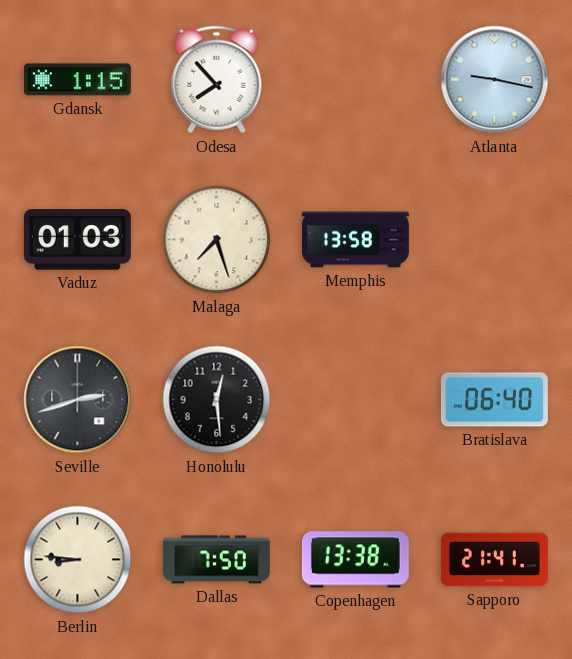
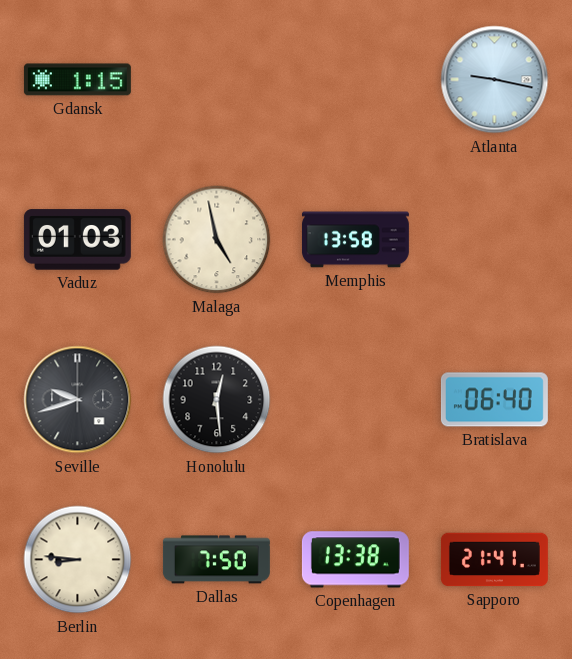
Odesa: 7:53 -> none (217, 80)
Malaga: 7:27 -> 4:58 (217, 240)
Seville: 2:42 -> 9:42 (78, 400)
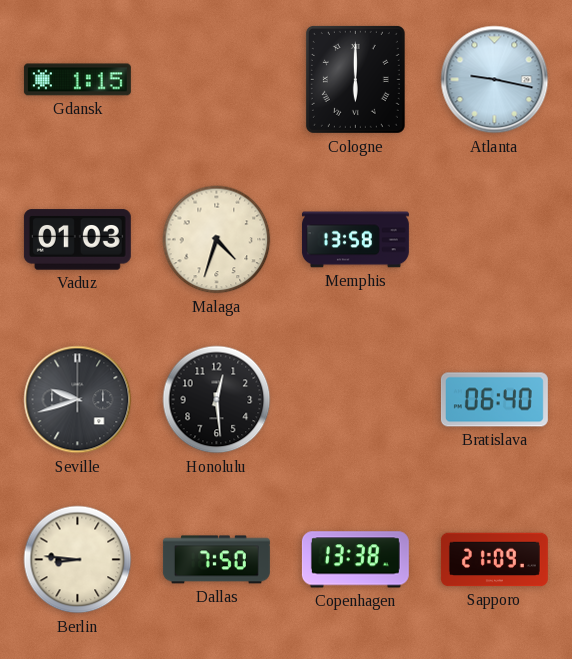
Cologne: none -> 6:00 (355, 79)
Malaga: 4:58 -> 4:33 (217, 240)
Sapporo: 21:41 -> 21:09 (494, 560)
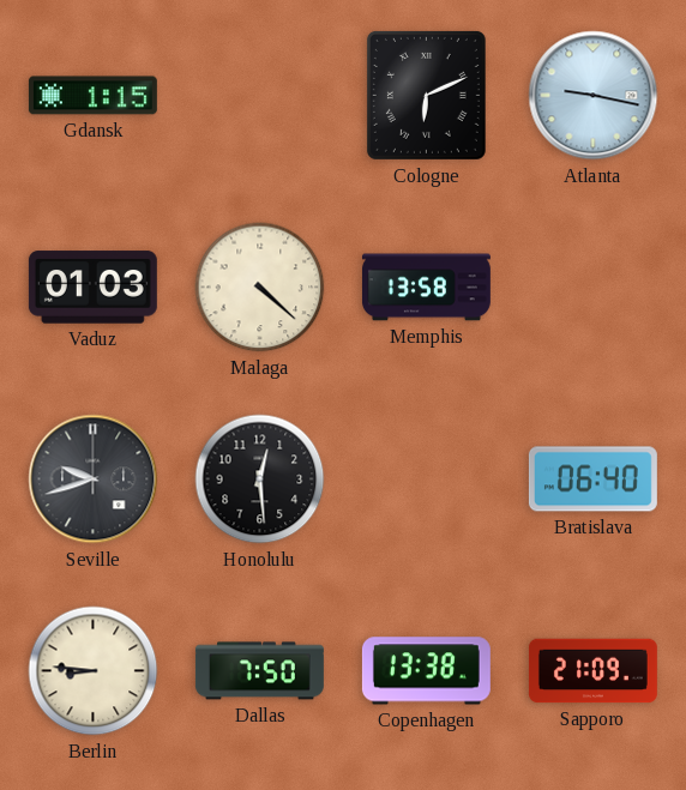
Cologne: 6:00 -> 6:11 (426, 95)
Malaga: 4:33 -> 4:22 (260, 288)
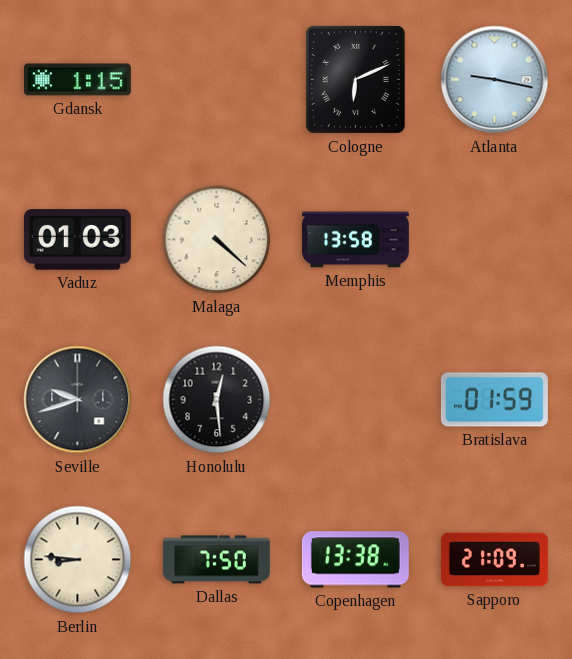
Bratislava: 06:40 -> 01:59 (494, 400)
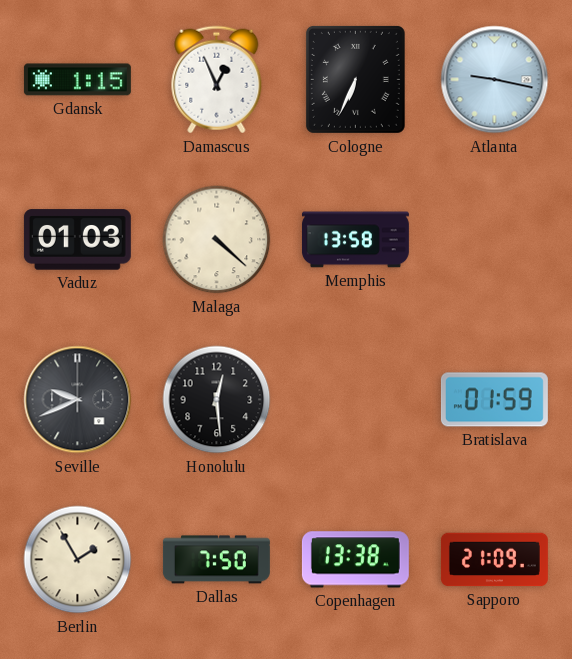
Damascus: none -> 12:56 (217, 80)
Cologne: 6:11 -> 6:34 (355, 79)
Seville: 9:42 -> 9:41 (78, 400)
Berlin: 8:46 -> 1:55 (78, 560)
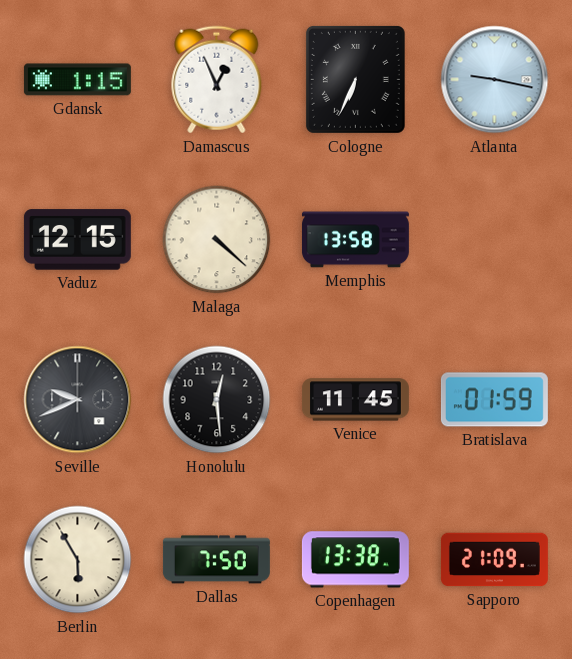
Vaduz: 01:03 -> 12:15 (77, 240)
Venice: none -> 11:45 (355, 400)
Berlin: 1:55 -> 5:55 (78, 560)
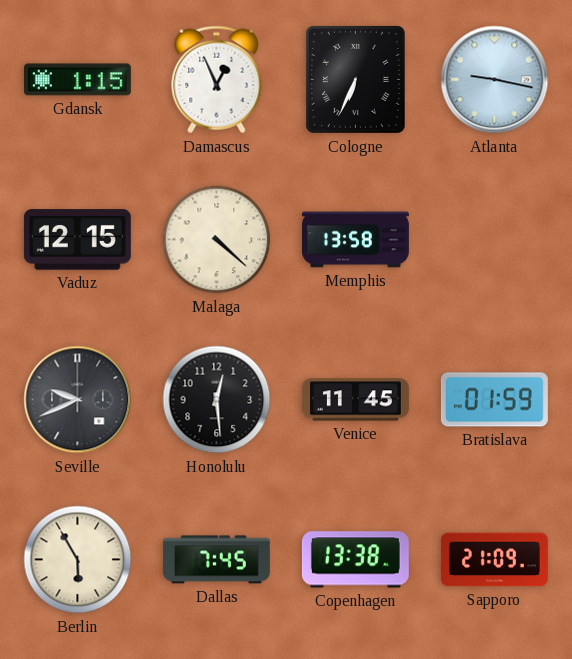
Dallas: 7:50 -> 7:45 (216, 560)
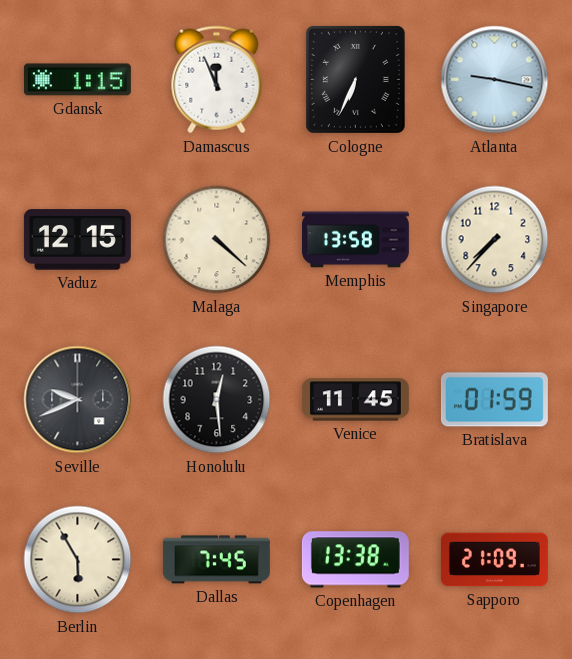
Damascus: 12:56 -> 11:56 (217, 80)
Singapore: none -> 7:37 (495, 240)
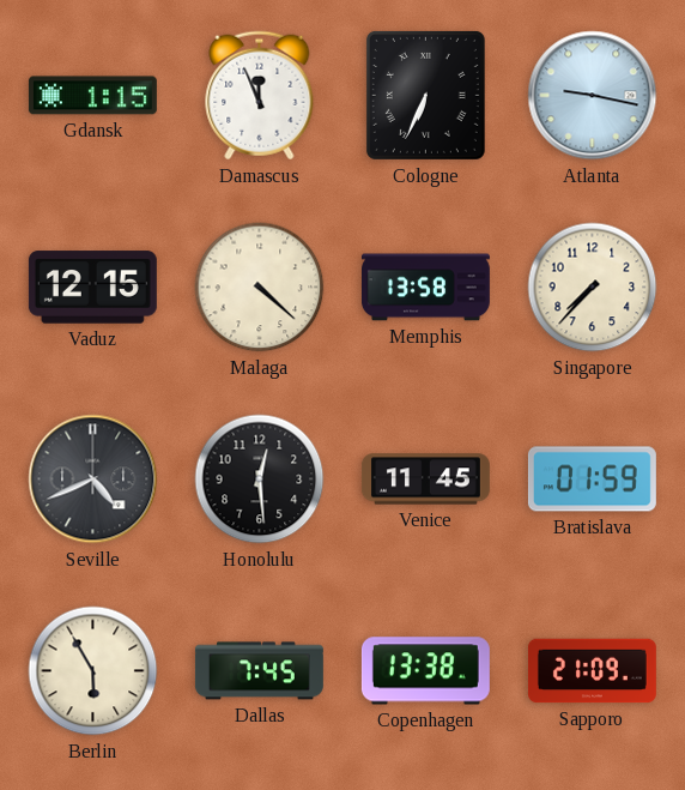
Seville: 9:41 -> 4:41 (93, 480)
